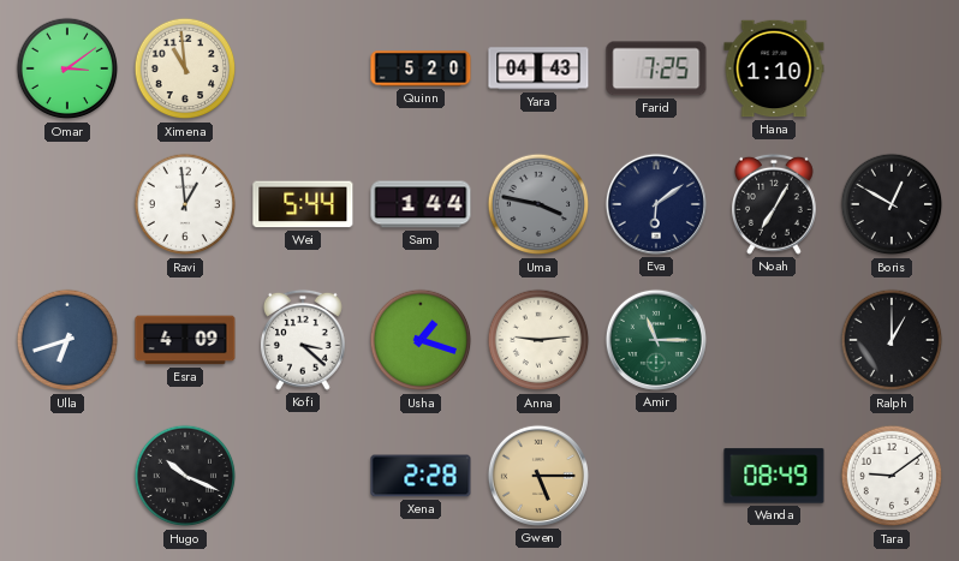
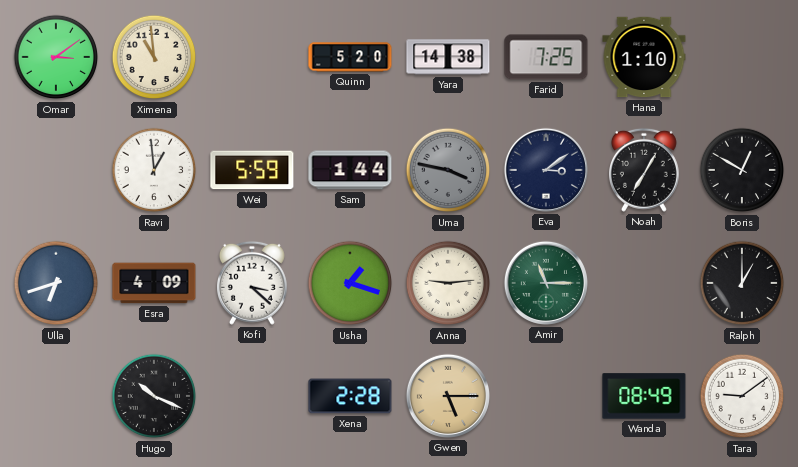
Yara: 04:43 -> 14:38 (448, 57)
Wei: 5:44 -> 5:59 (252, 170)
Eva: 6:09 -> 3:09 (546, 170)
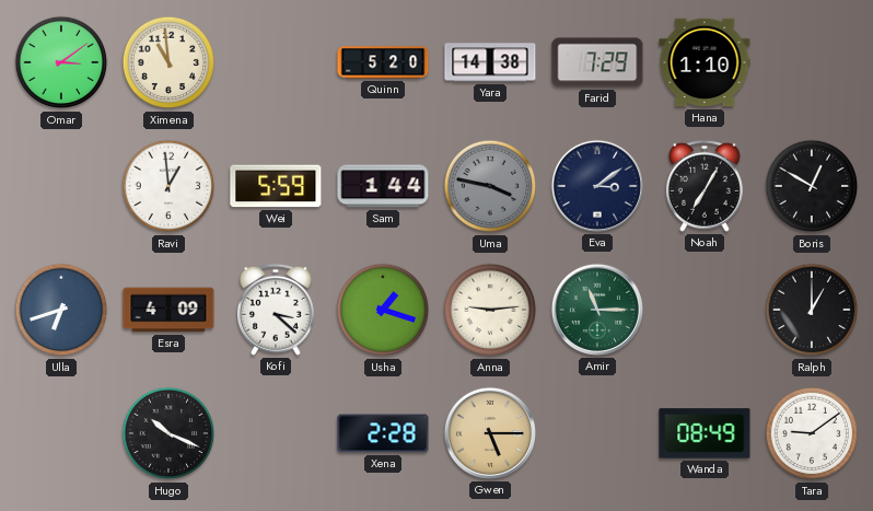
Farid: 7:25 -> 7:29 (597, 62)
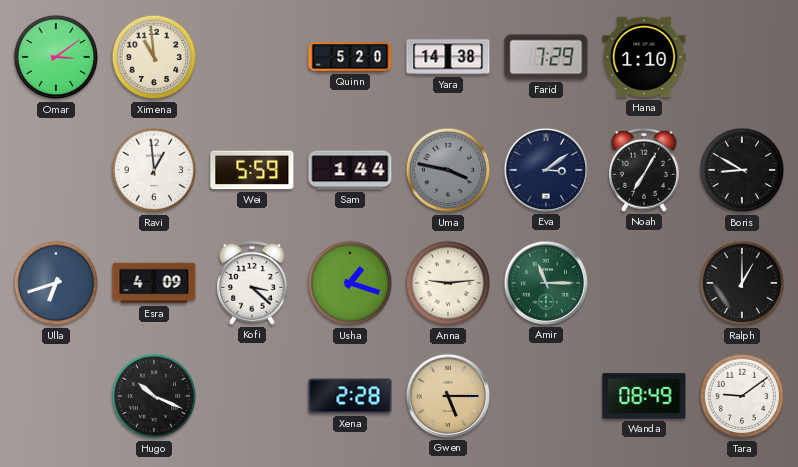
Boris: 12:50 -> 8:50 (742, 170)
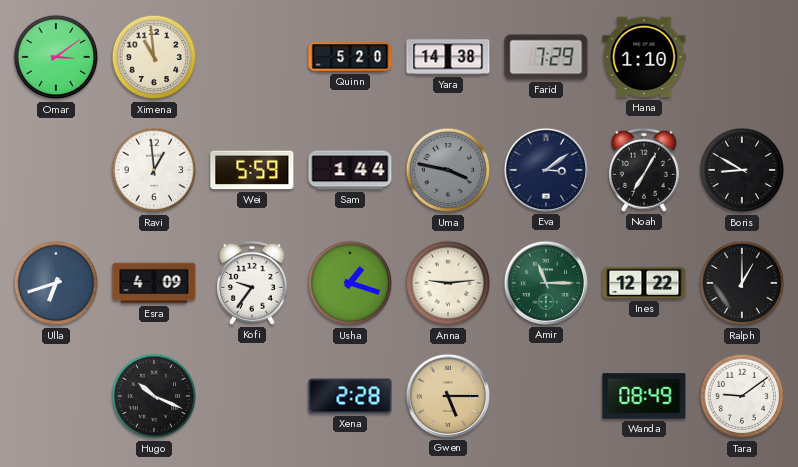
Kofi: 3:22 -> 9:36 (252, 283)
Ines: none -> 12:22 (644, 283)
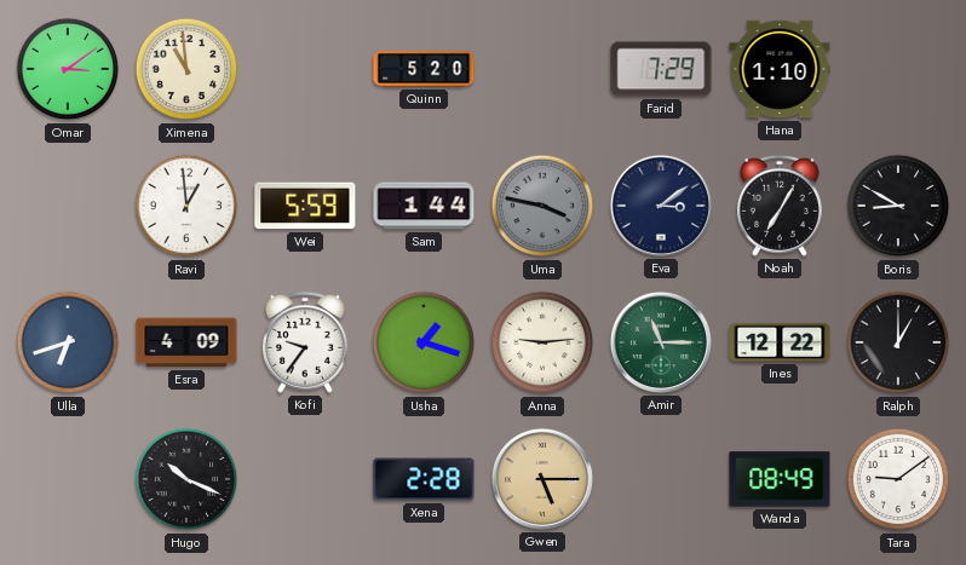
Yara: 14:38 -> none (448, 57)
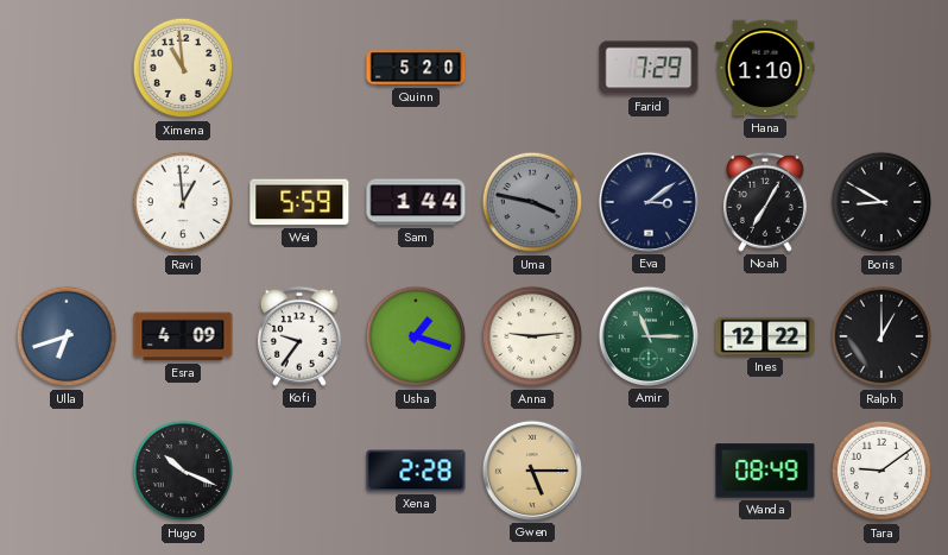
Omar: 3:09 -> none (68, 69)
